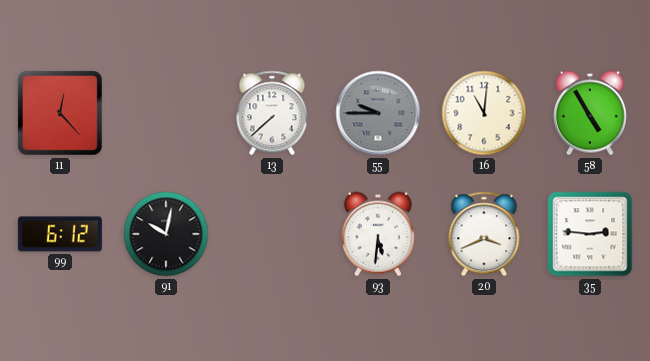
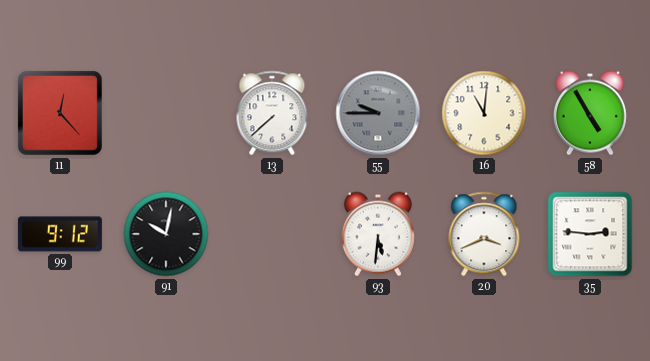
99: 6:12 -> 9:12 (60, 234)
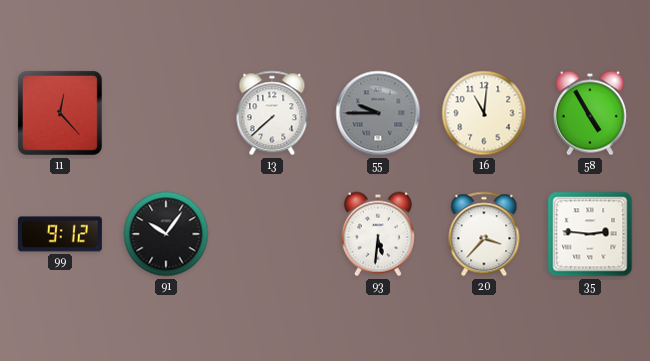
91: 10:02 -> 10:06 (166, 234)
20: 3:41 -> 3:37 (484, 234)
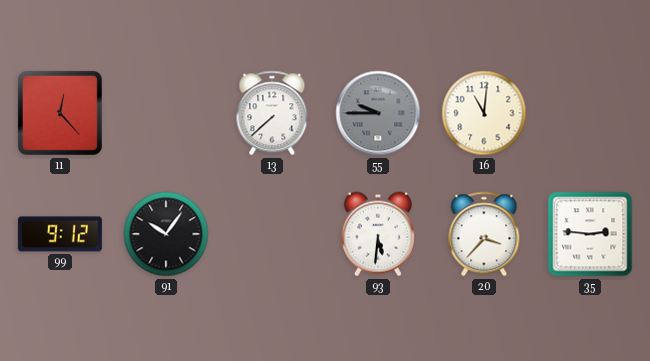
58: 4:55 -> none (590, 113)
